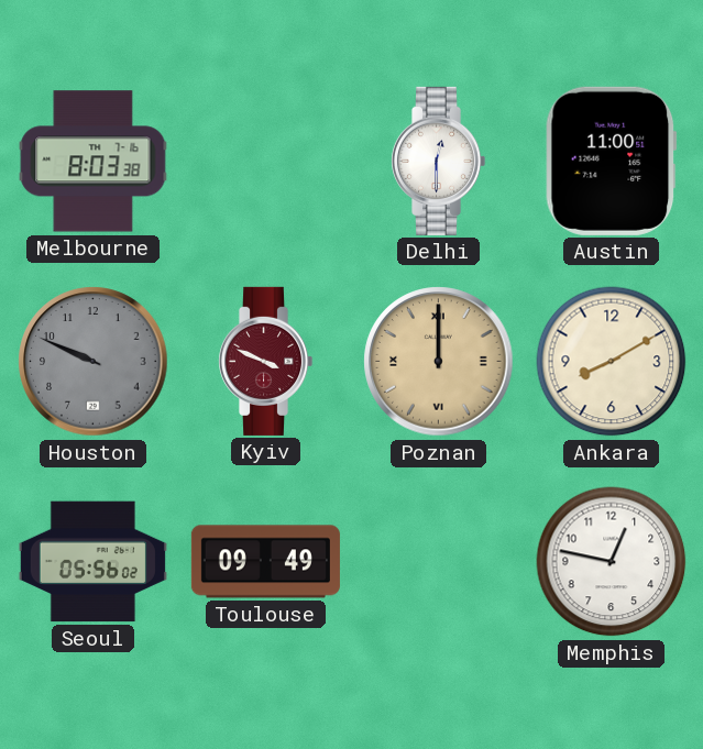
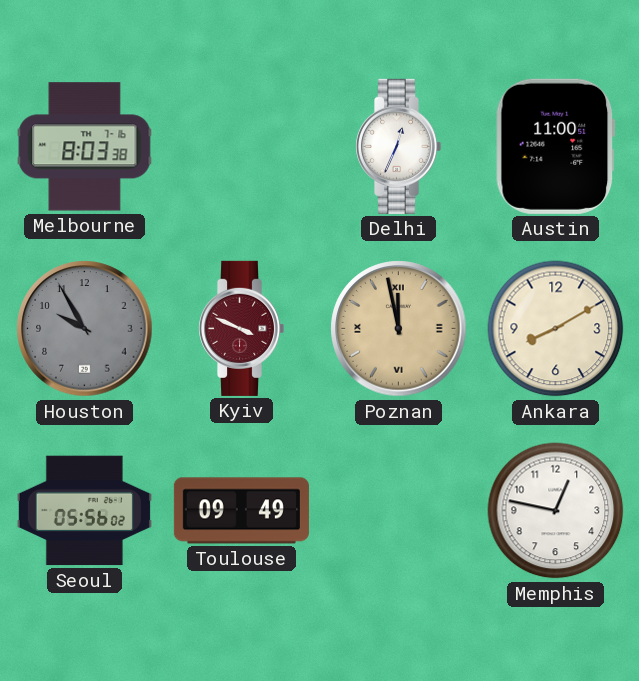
Delhi: 12:30 -> 12:34 (399, 146)
Houston: 9:49 -> 9:55 (85, 329)
Poznan: 12:00 -> 11:58 (399, 329)
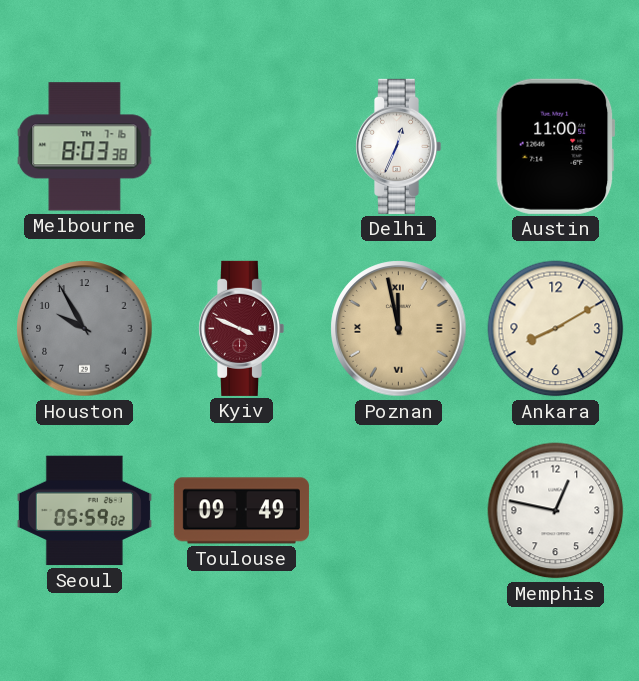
Seoul: 05:56 -> 05:59 (84, 511)
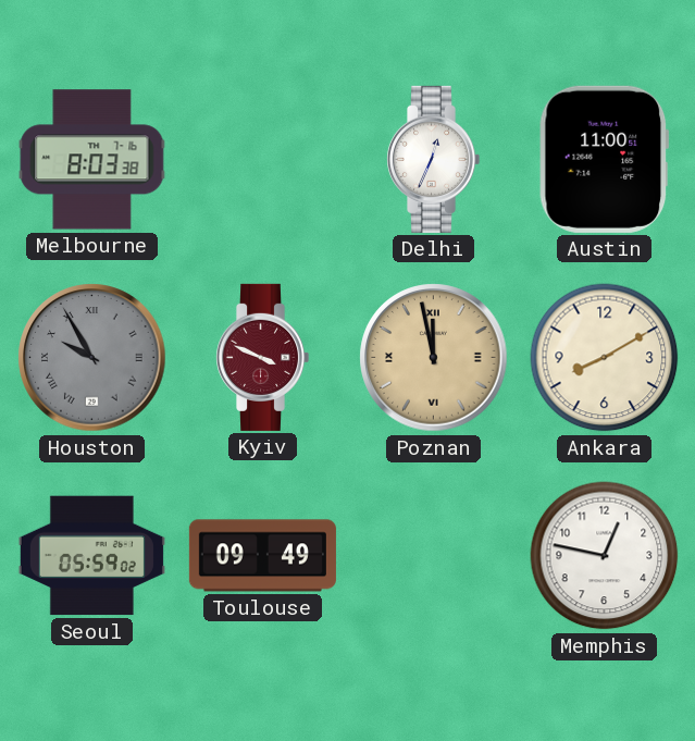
Houston numerals: Arabic -> Roman (92, 358)
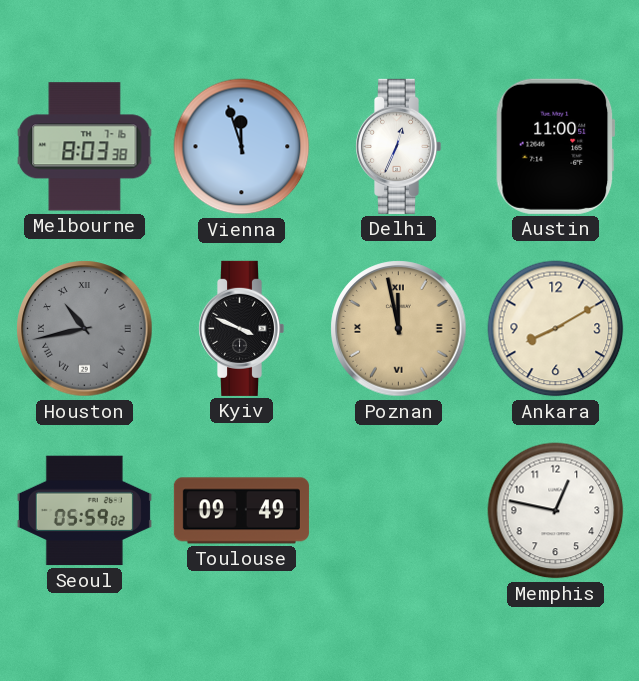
Vienna: none -> 11:57 (242, 147)
Houston: 9:55 -> 10:43 (85, 329)
Kyiv dial: burgundy -> black (242, 328)
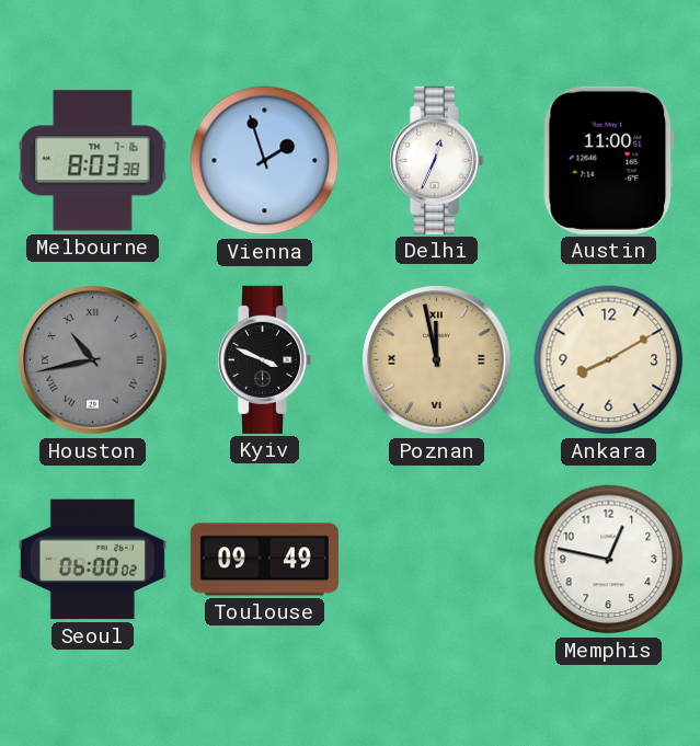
Vienna: 11:57 -> 1:57 (265, 161)
Seoul: 05:59 -> 06:00 (92, 560)
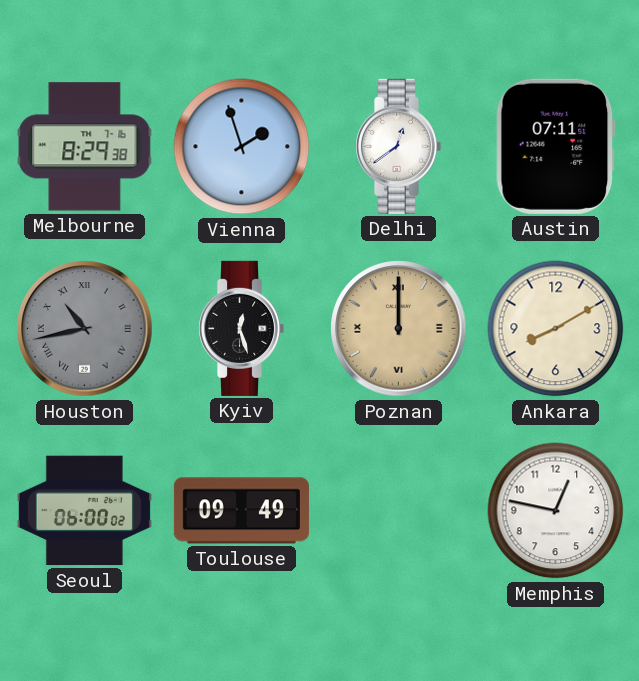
Melbourne: 8:03 -> 8:29 (85, 147)
Delhi: 12:34 -> 12:39 (399, 146)
Austin: 11:00 -> 07:11 (556, 146)
Kyiv: 3:49 -> 12:27 (242, 328)
Poznan: 11:58 -> 12:00 (399, 329)
